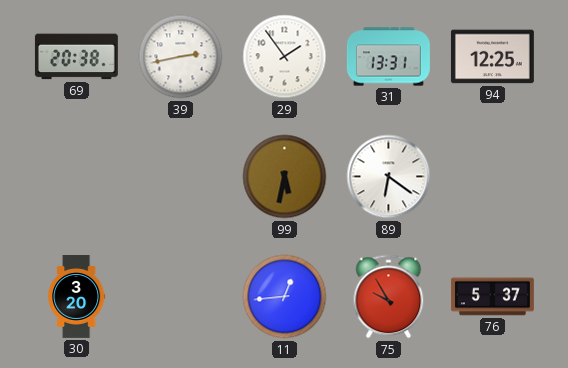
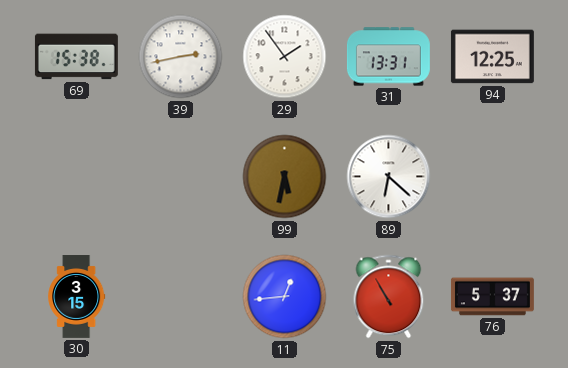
69: 20:38 -> 15:38 (76, 57)
89: 6:21 -> 6:22 (389, 177)
30: 3:20 -> 3:15 (77, 297)
75: 9:55 -> 10:55 (389, 297)
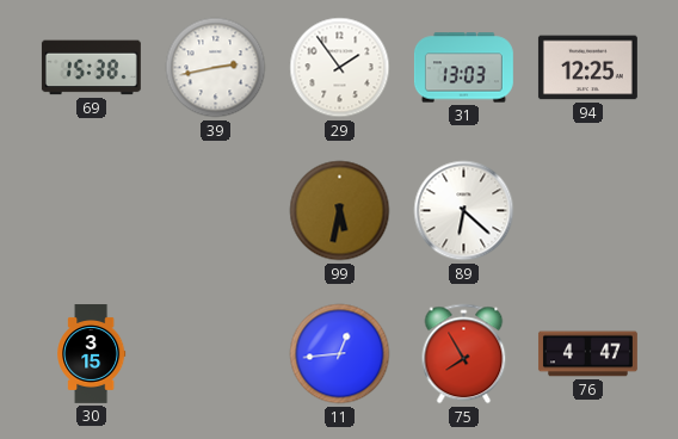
31: 13:31 -> 13:03 (463, 68)
75: 10:55 -> 7:55 (464, 354)
76: 5:37 -> 4:47 (587, 354)
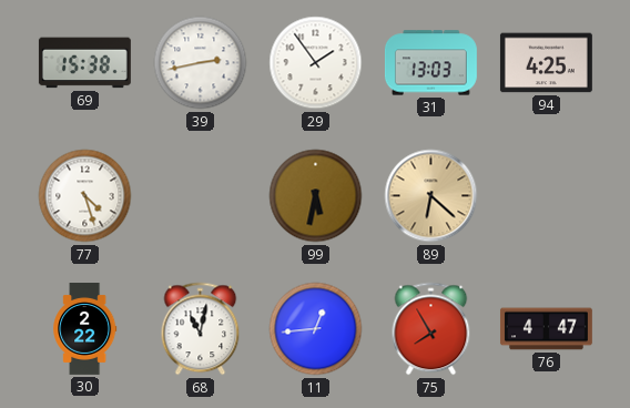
94: 12:25 -> 4:25 (546, 63)
77: none -> 4:27 (85, 196)
89 dial: white -> champagne (431, 196)
30: 3:15 -> 2:22 (85, 329)
68: none -> 11:02 (201, 329)
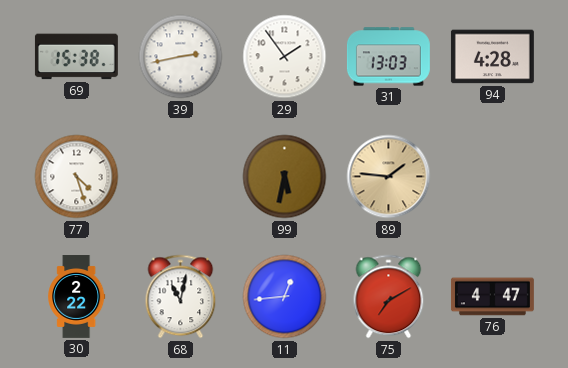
94: 4:25 -> 4:28 (492, 57)
89: 6:22 -> 1:46 (389, 177)
75: 7:55 -> 7:10 (389, 297)
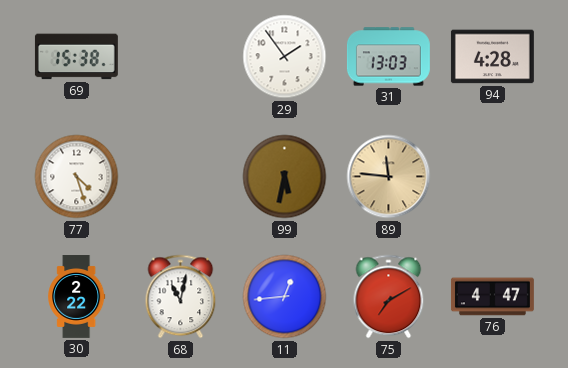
39: 2:43 -> none (181, 57)
89: 1:46 -> 11:46 (389, 177)
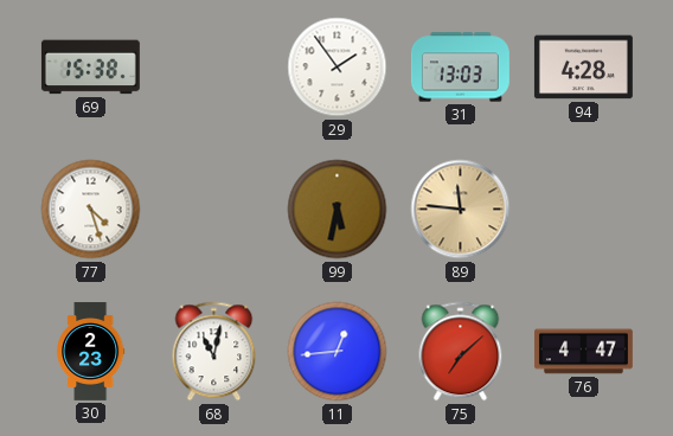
30: 2:22 -> 2:23 (91, 352)
75: 7:10 -> 7:08 (461, 352)
